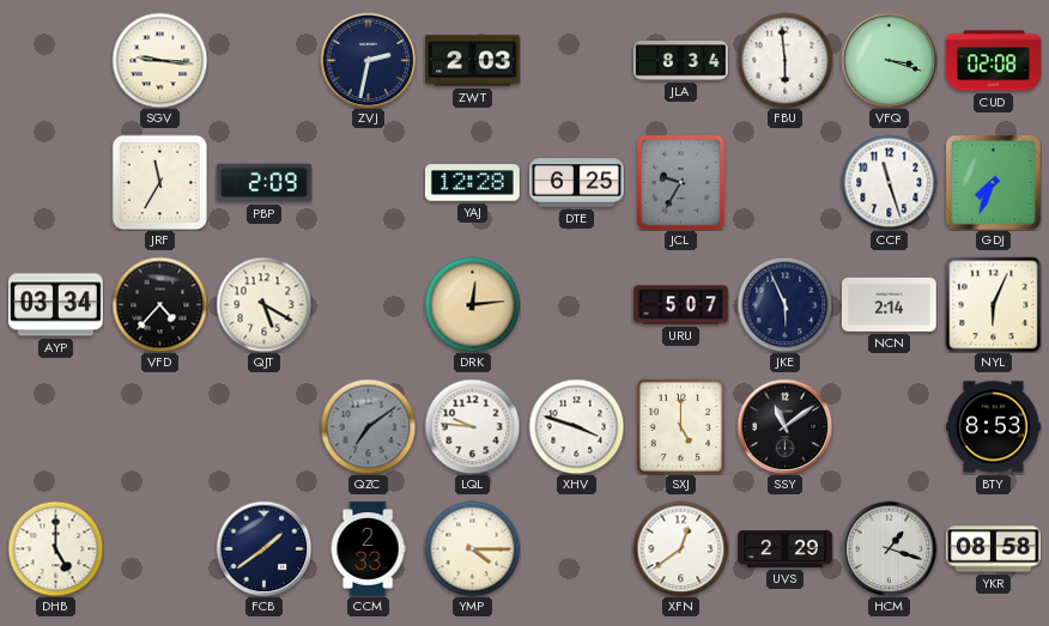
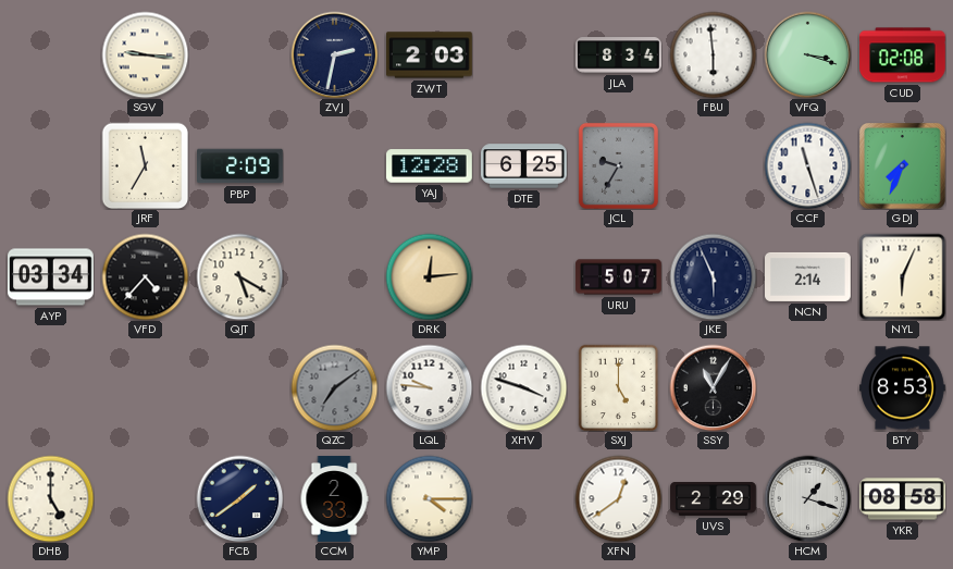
SSY: 11:09 -> 11:05 (713, 387)
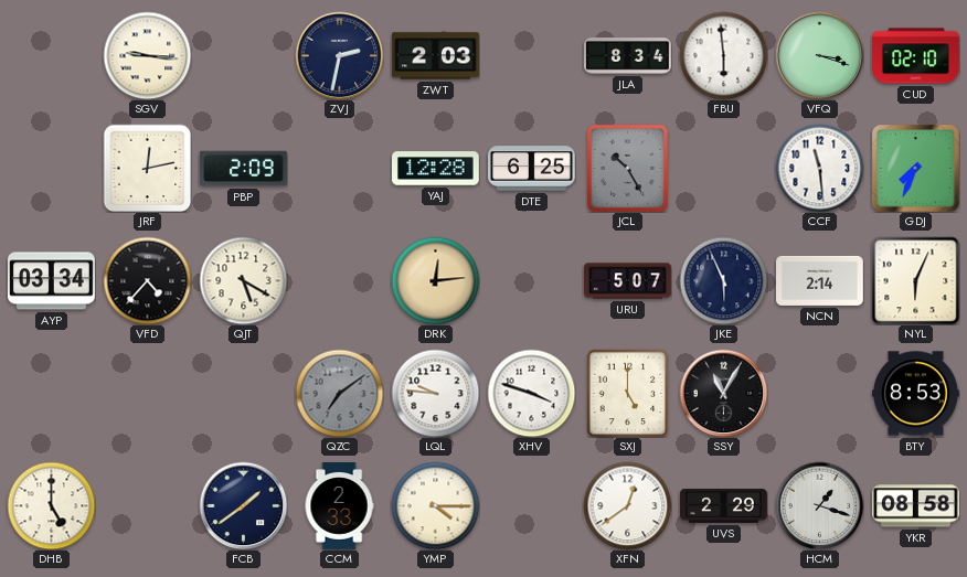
CUD: 02:08 -> 02:10 (916, 56)
JRF: 11:35 -> 12:13 (147, 168)
JCL: 9:35 -> 10:25 (627, 168)
CCF: 11:27 -> 11:29 (819, 168)
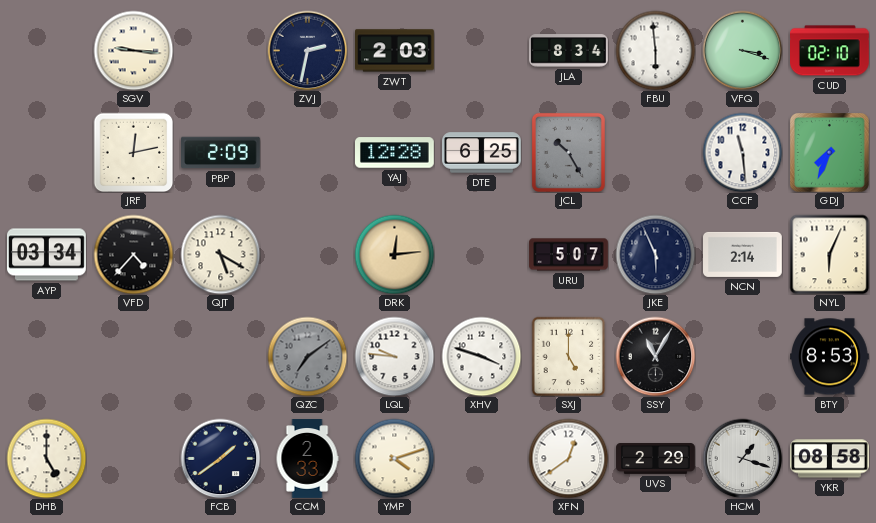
YMP: 4:15 -> 4:12 (394, 458)
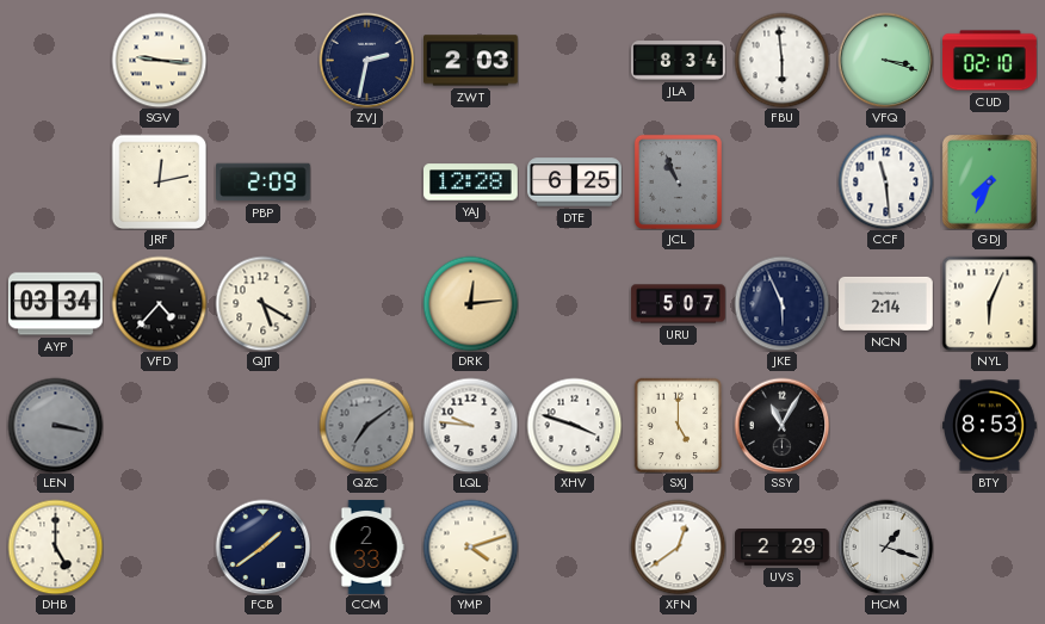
JCL: 10:25 -> 10:56 (678, 181)
LEN: none -> 3:17 (55, 425)
YKR: 08:58 -> none (830, 459)
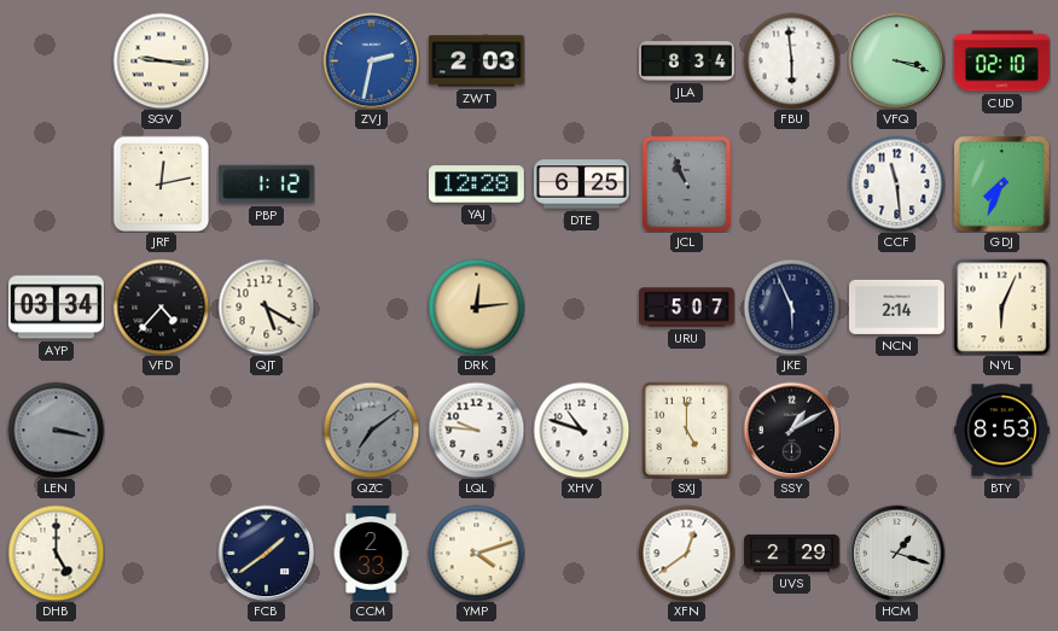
ZVJ dial: navy -> blue (371, 60)
PBP: 2:09 -> 1:12 (267, 185)
XHV: 3:48 -> 10:48 (581, 430)
SSY: 11:05 -> 1:10 (791, 430)
